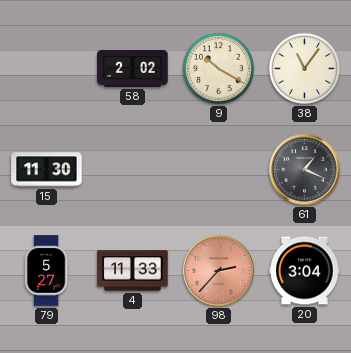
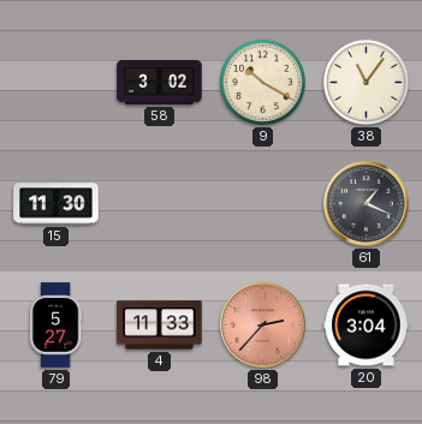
58: 2:02 -> 3:02 (160, 82)
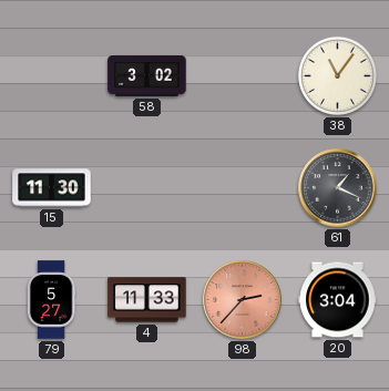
9: 10:20 -> none (262, 82)
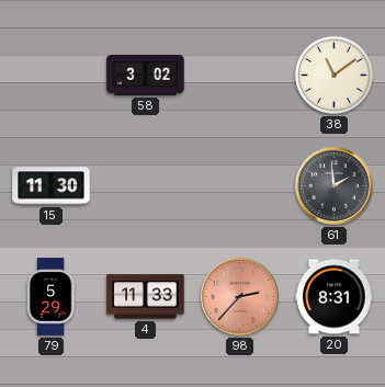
38: 11:06 -> 11:09 (333, 75)
61: 1:19 -> 1:59 (335, 186)
79: 5:27 -> 5:29 (50, 297)
20: 3:04 -> 8:31 (335, 297)
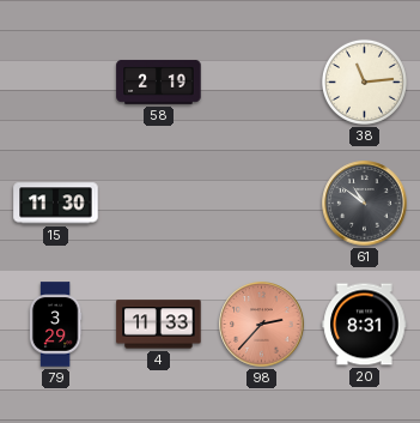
58: 3:02 -> 2:19 (159, 81)
38: 11:09 -> 11:14 (364, 81)
61: 1:59 -> 10:51 (365, 204)
79: 5:29 -> 3:29 (55, 325)
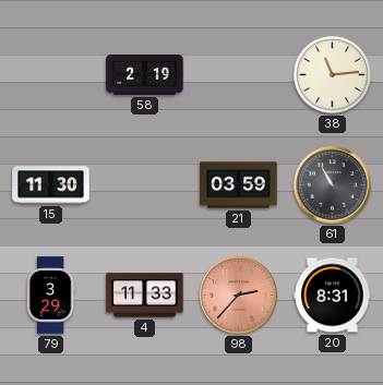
21: none -> 03:59 (239, 185)
61: 10:51 -> 10:55 (333, 185)
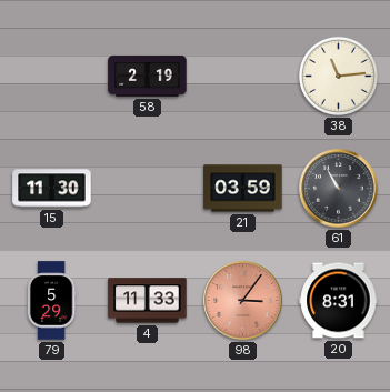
79: 3:29 -> 5:29 (51, 301)
98: 2:37 -> 3:06 (243, 301)
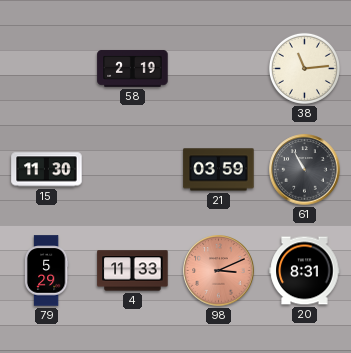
98: 3:06 -> 3:11 (219, 271)
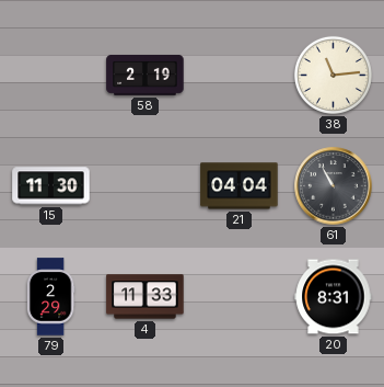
21: 03:59 -> 04:04 (240, 186)
79: 5:29 -> 2:29 (50, 297)
98: 3:11 -> none (219, 271)
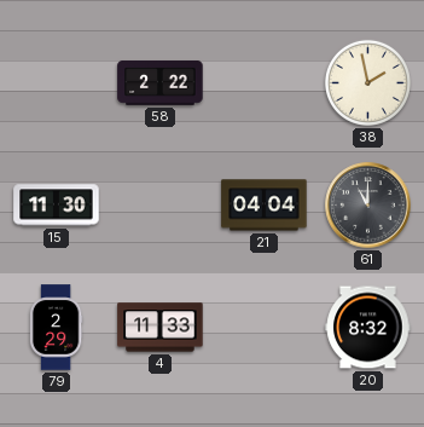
58: 2:19 -> 2:22 (161, 82)
38: 11:14 -> 1:58 (367, 82)
61: 10:55 -> 11:00 (368, 206)
20: 8:31 -> 8:32 (368, 328)
